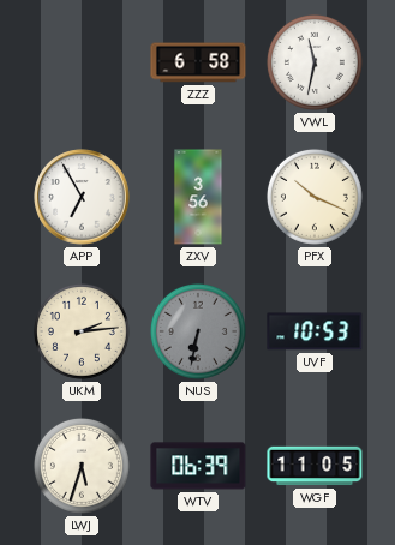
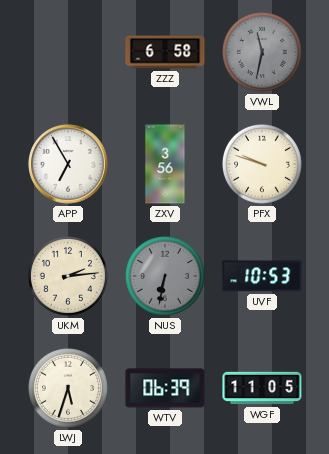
VWL dial: white -> grey (262, 52)
PFX: 10:19 -> 9:48 (262, 164)
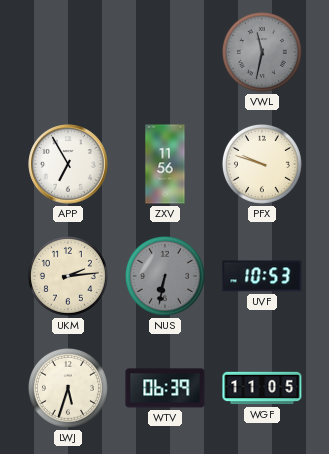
ZZZ: 6:58 -> none (165, 52)
ZXV: 3:56 -> 11:56 (165, 164)
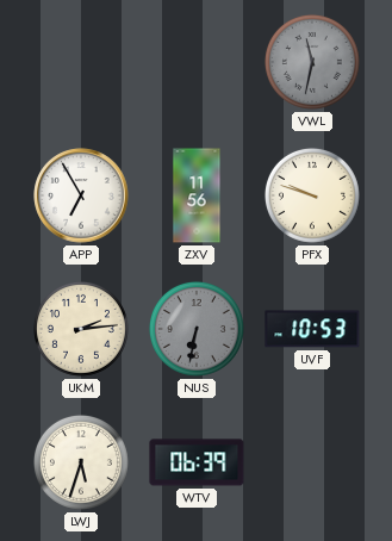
WGF: 11:05 -> none (262, 388)
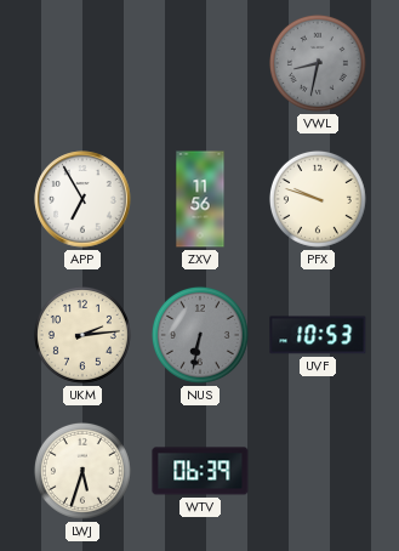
VWL: 11:32 -> 8:32 (318, 63)
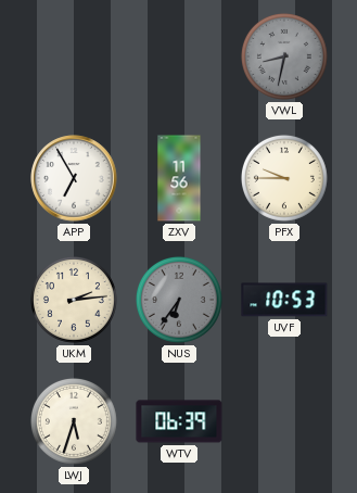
PFX: 9:48 -> 9:45 (284, 178)
NUS: 6:32 -> 6:36 (179, 300)
